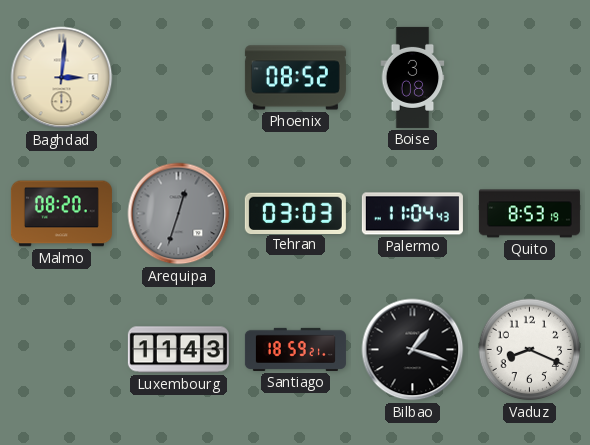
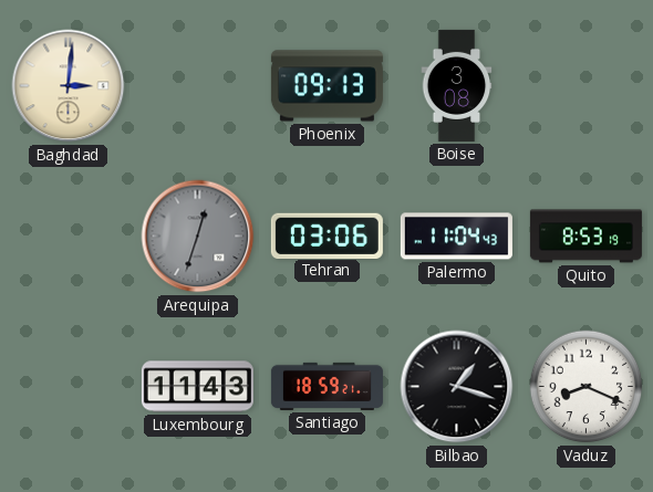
Phoenix: 08:52 -> 09:13 (326, 86)
Malmo: 08:20 -> none (61, 214)
Tehran: 03:03 -> 03:06 (326, 235)
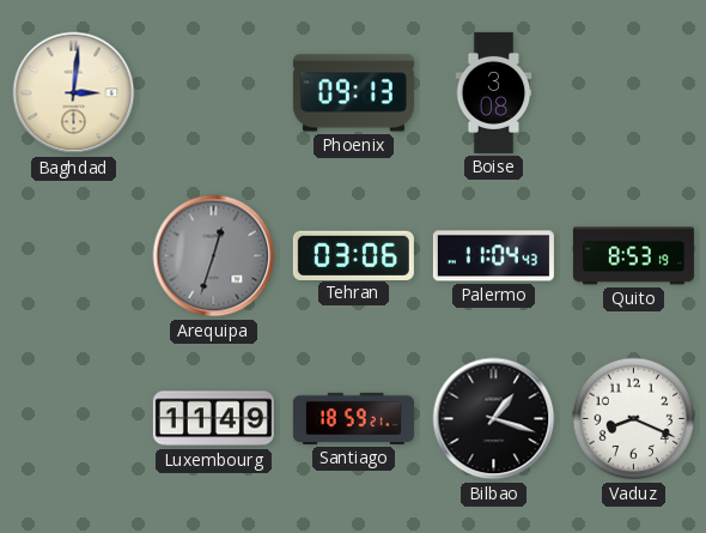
Luxembourg: 11:43 -> 11:49 (213, 419)
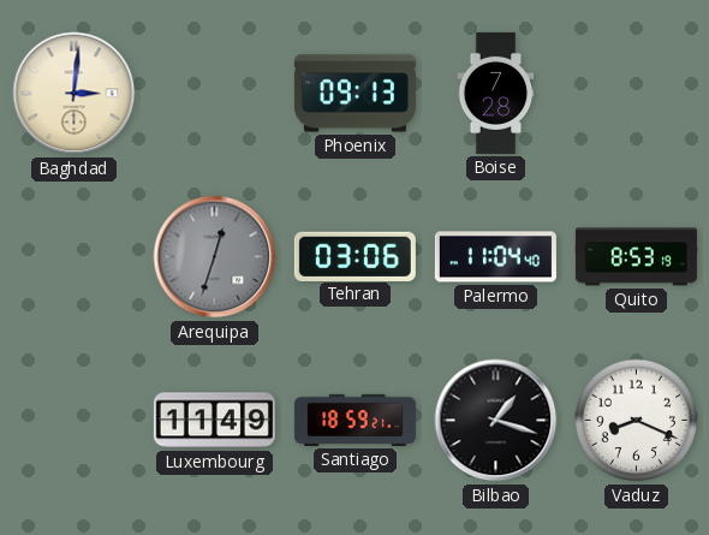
Boise: 3:08 -> 7:28 (496, 93)
Palermo: 11:04:43 -> 11:04:40 (495, 257)
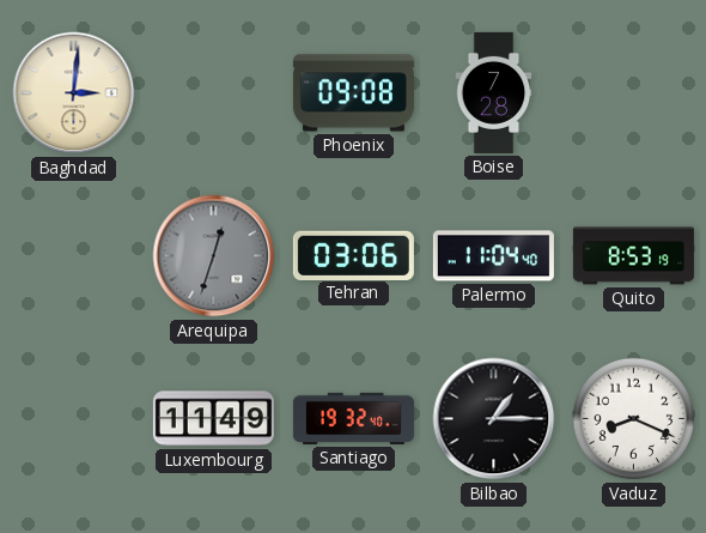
Phoenix: 09:13 -> 09:08 (353, 93)
Santiago: 18:59 -> 19:32 (353, 418)
Bilbao: 1:18 -> 1:15 (494, 419)
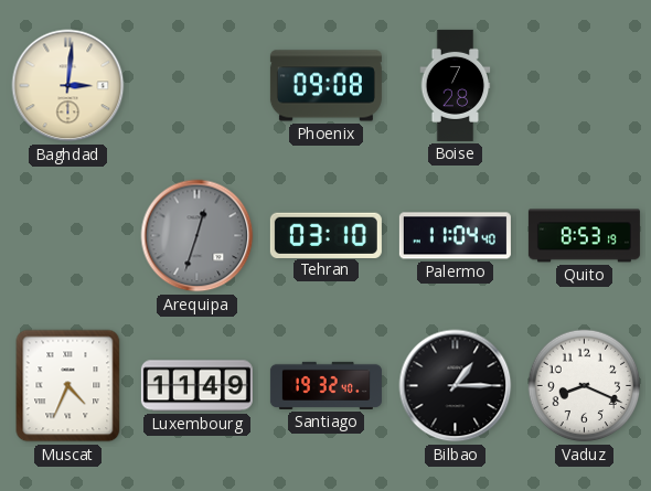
Tehran: 03:06 -> 03:10 (325, 235)
Muscat: none -> 4:34 (68, 386)
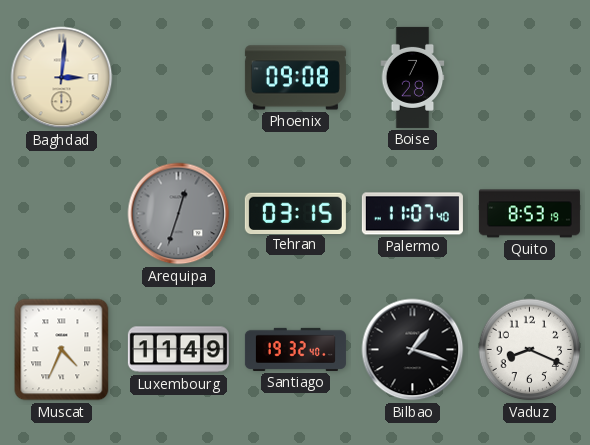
Tehran: 03:10 -> 03:15 (295, 213)
Palermo: 11:04 -> 11:07 (412, 214)
Bilbao: 1:15 -> 1:18 (413, 350)
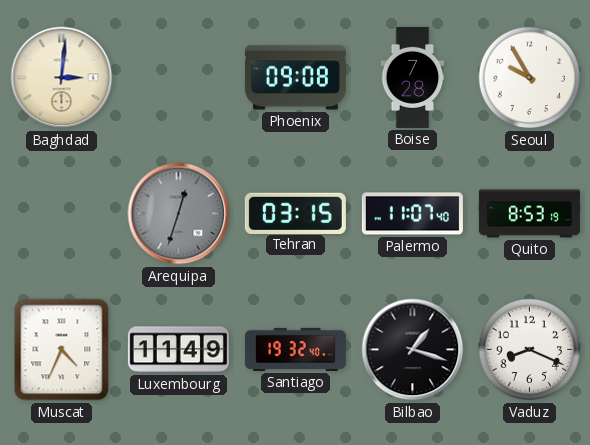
Seoul: none -> 9:55 (530, 78)
